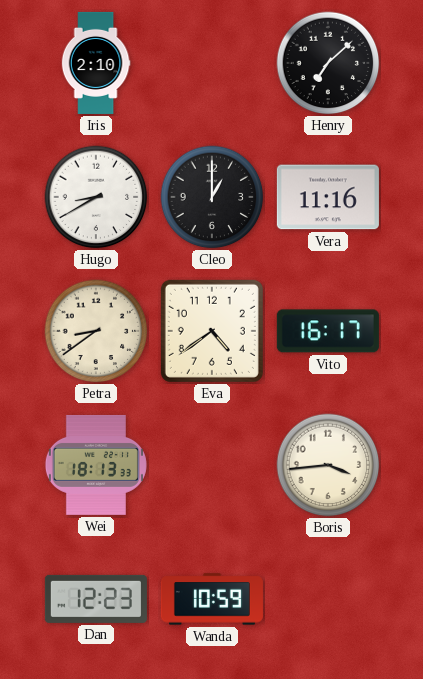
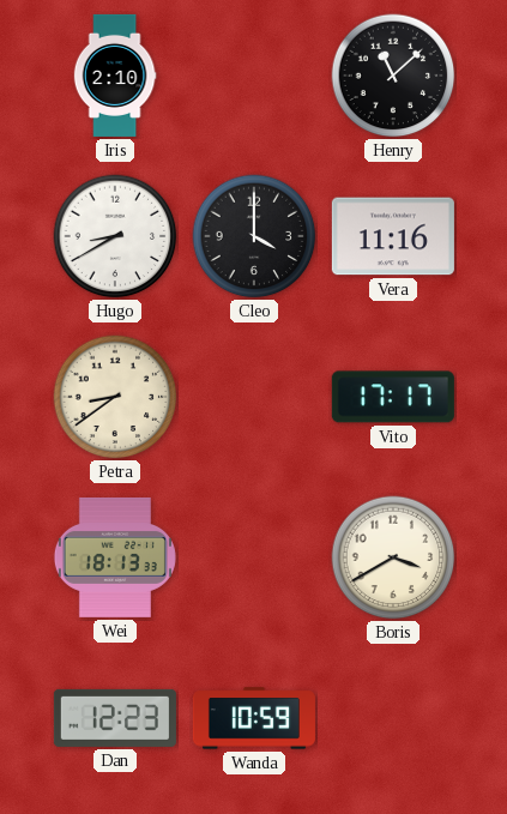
Henry: 7:08 -> 11:08 (393, 76)
Cleo: 1:00 -> 4:00 (254, 236)
Eva: 4:39 -> none (212, 331)
Vito: 16:17 -> 17:17 (393, 397)
Boris: 3:44 -> 3:40 (393, 557)
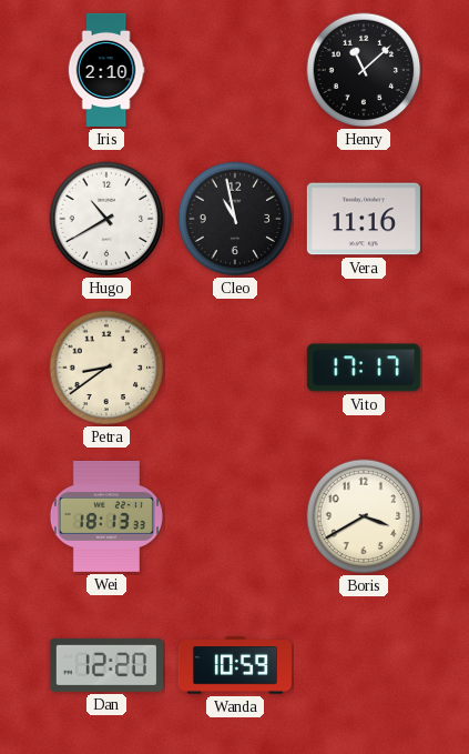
Hugo: 8:40 -> 10:40 (106, 219)
Cleo: 4:00 -> 10:58 (235, 219)
Dan: 12:23 -> 12:20 (106, 665)
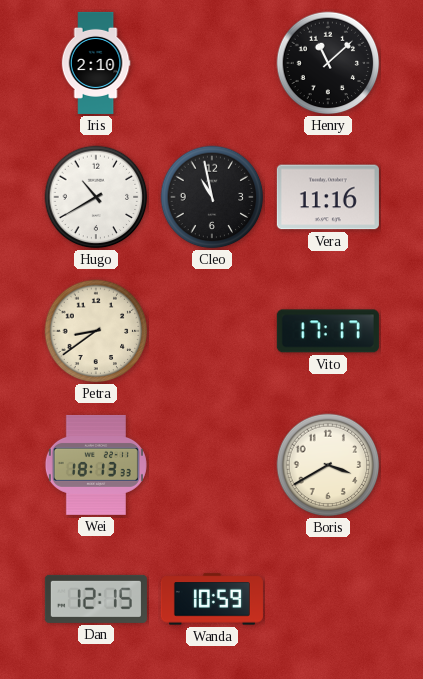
Dan: 12:20 -> 12:15 (96, 599)
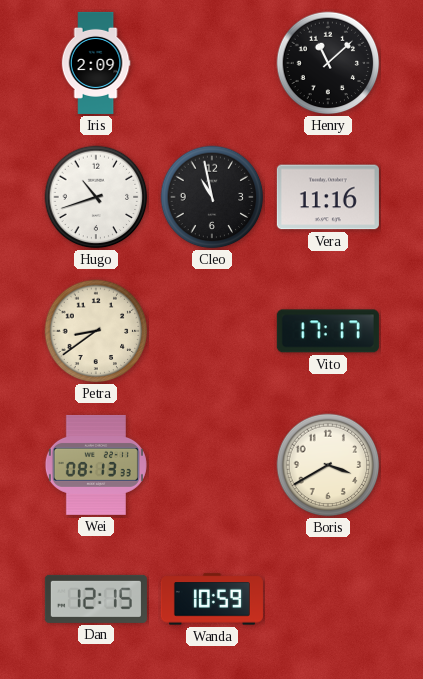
Iris: 2:10 -> 2:09 (96, 63)
Hugo: 10:40 -> 10:42 (96, 197)
Wei: 18:13 -> 08:13 (96, 465)
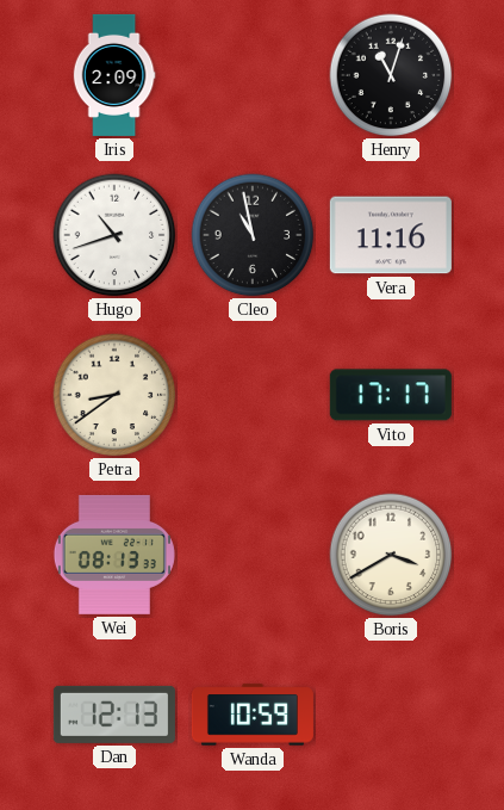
Henry: 11:08 -> 11:03 (391, 75)
Dan: 12:15 -> 12:13 (114, 715)
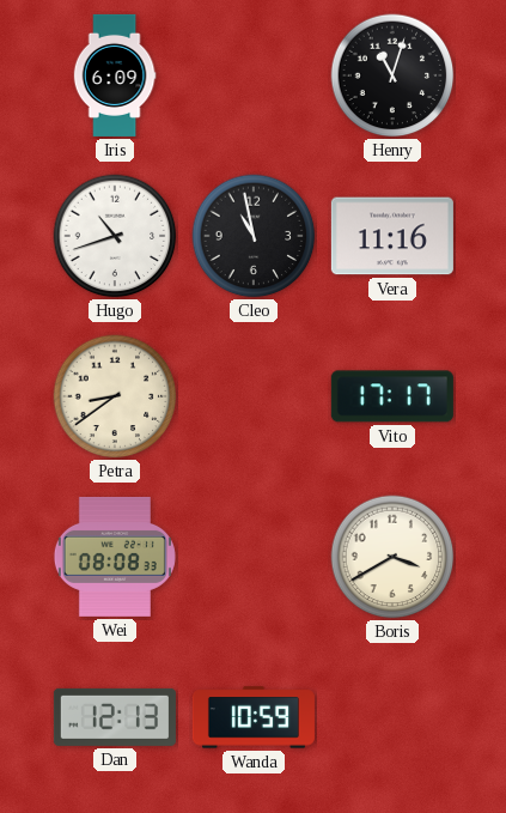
Iris: 2:09 -> 6:09 (115, 75)
Wei: 08:13 -> 08:08 (115, 557)
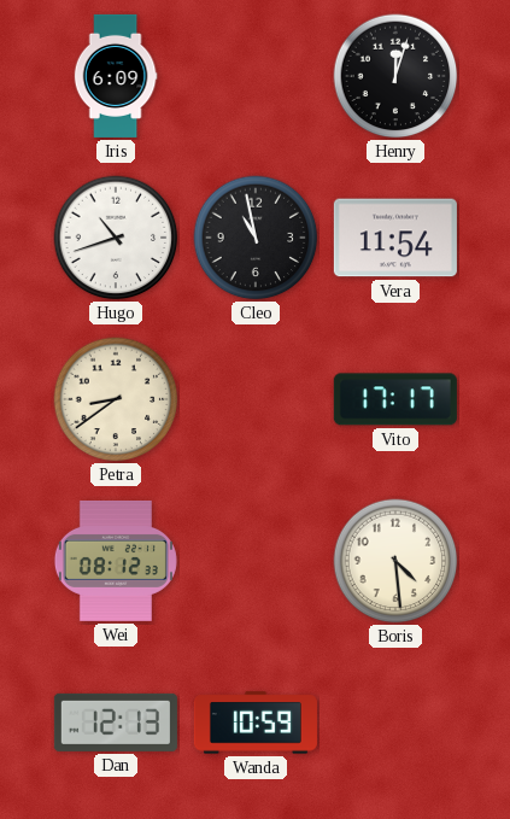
Henry: 11:03 -> 12:03 (395, 76)
Vera: 11:16 -> 11:54 (395, 238)
Wei: 08:08 -> 08:12 (116, 561)
Boris: 3:40 -> 4:29 (395, 561)
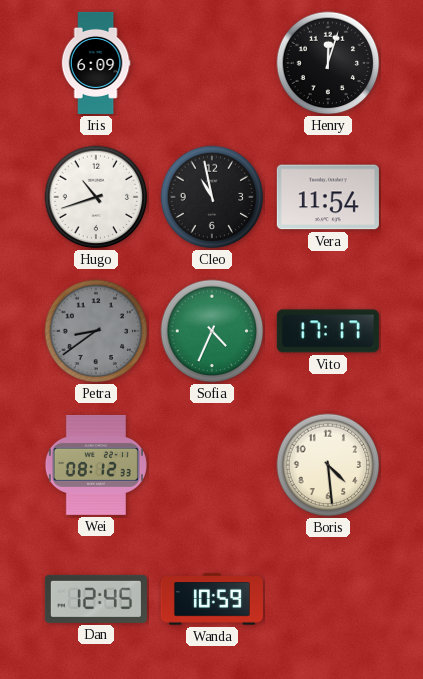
Petra dial: cream -> grey (96, 331)
Sofia: none -> 4:34 (212, 331)
Dan: 12:13 -> 12:45 (96, 599)
